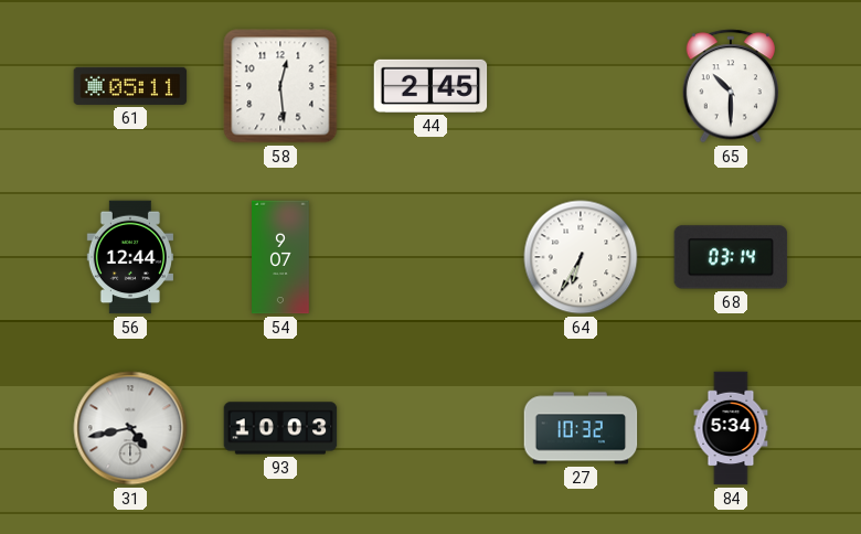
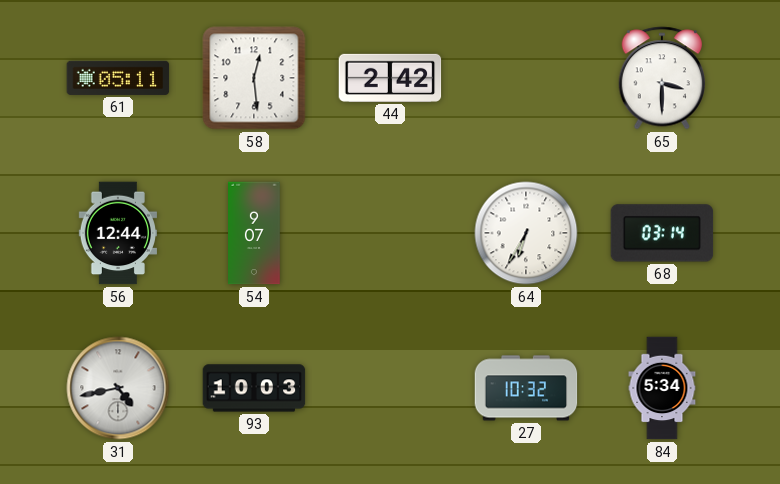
44: 2:45 -> 2:42 (390, 78)
65: 10:30 -> 3:30 (661, 78)
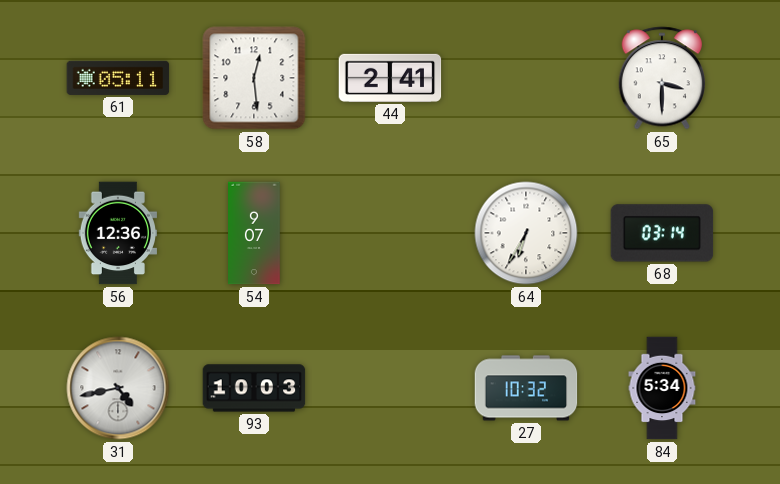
44: 2:42 -> 2:41 (390, 78)
56: 12:44 -> 12:36 (117, 233)
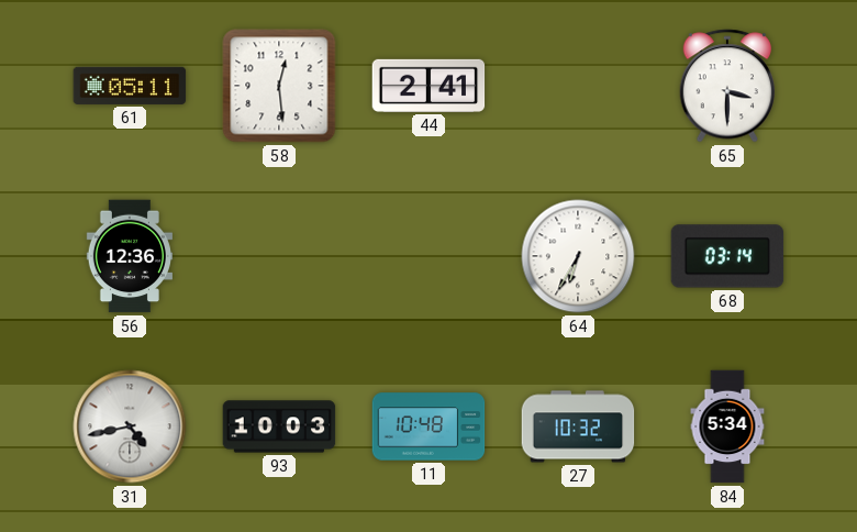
54: 9:07 -> none (254, 233)
11: none -> 10:48 (429, 426)
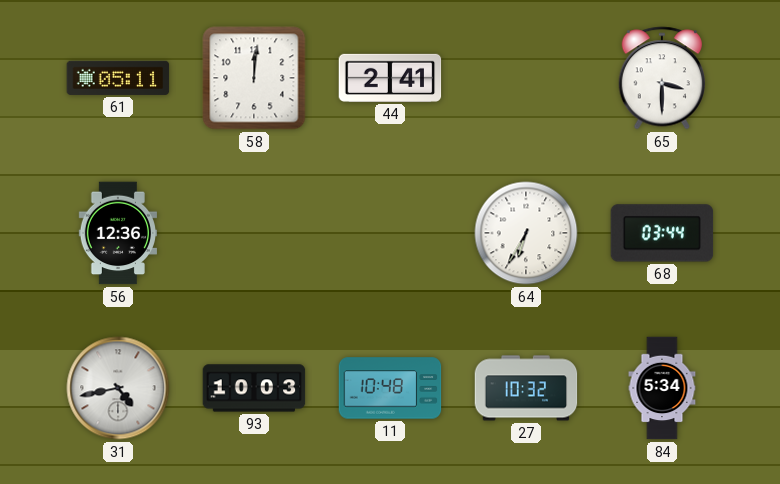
58: 12:29 -> 12:01 (254, 78)
68: 03:14 -> 03:44 (662, 233)
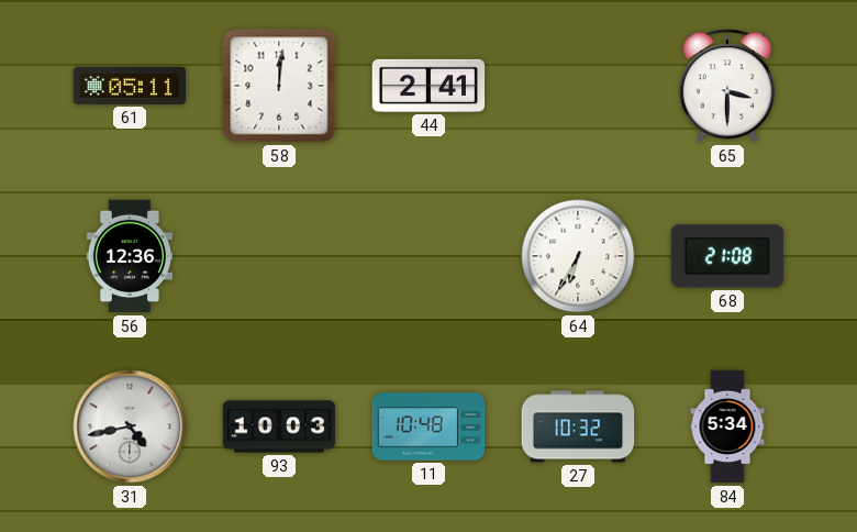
68: 03:44 -> 21:08 (727, 256)
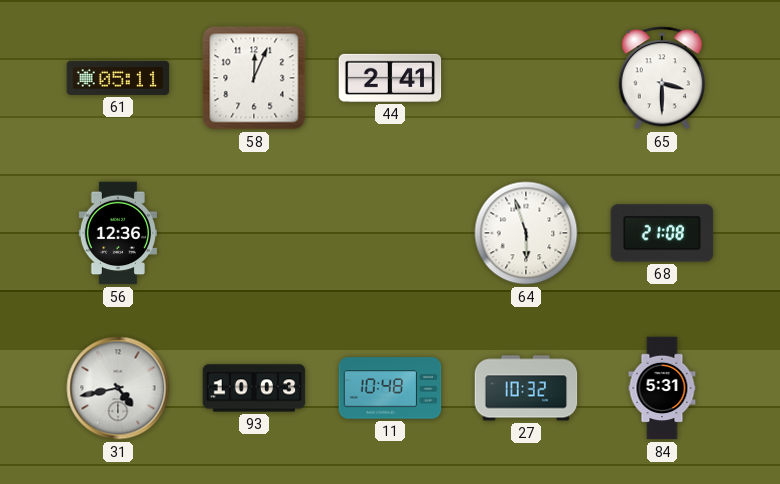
58: 12:01 -> 12:04 (254, 78)
64: 6:35 -> 5:57 (526, 233)
84: 5:34 -> 5:31 (662, 388)
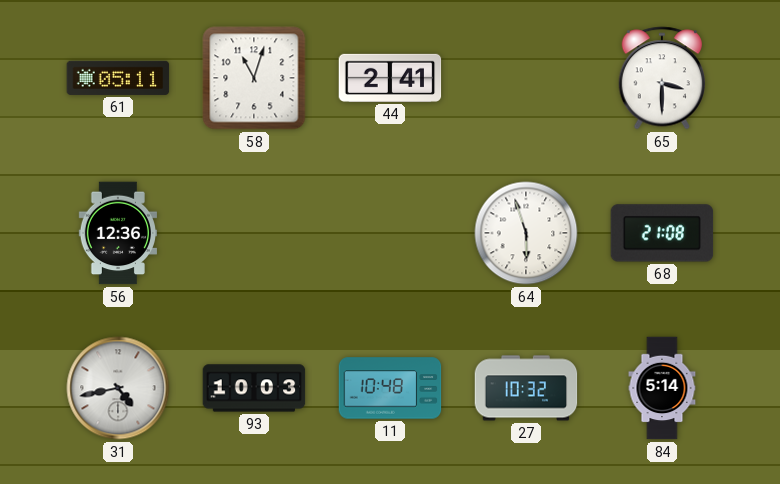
58: 12:04 -> 11:03 (254, 78)
84: 5:31 -> 5:14 (662, 388)
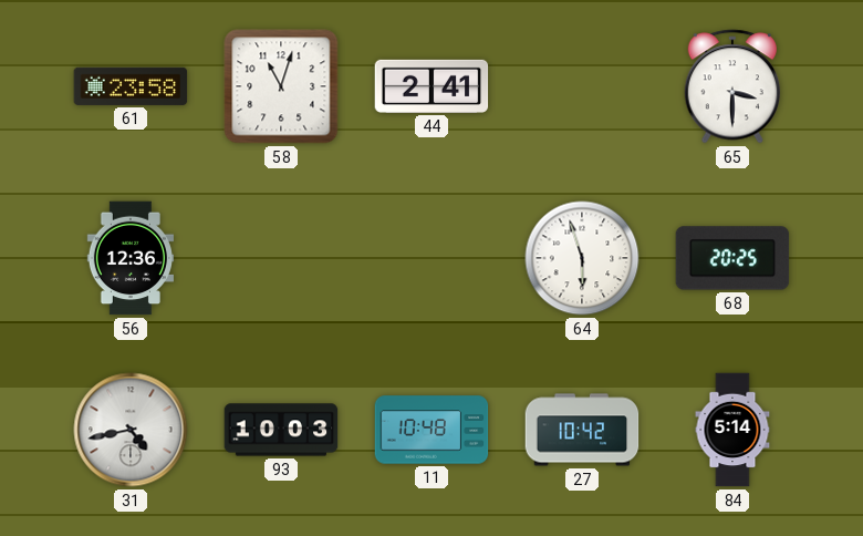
61: 05:11 -> 23:58 (131, 86)
68: 21:08 -> 20:25 (732, 258)
27: 10:32 -> 10:42 (582, 430)
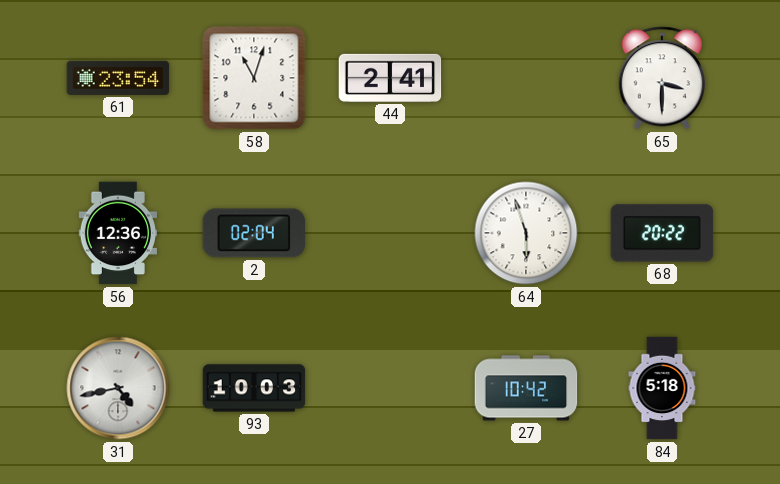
61: 23:58 -> 23:54 (118, 78)
2: none -> 02:04 (254, 233)
68: 20:25 -> 20:22 (662, 233)
11: 10:48 -> none (431, 430)
84: 5:14 -> 5:18 (662, 388)
